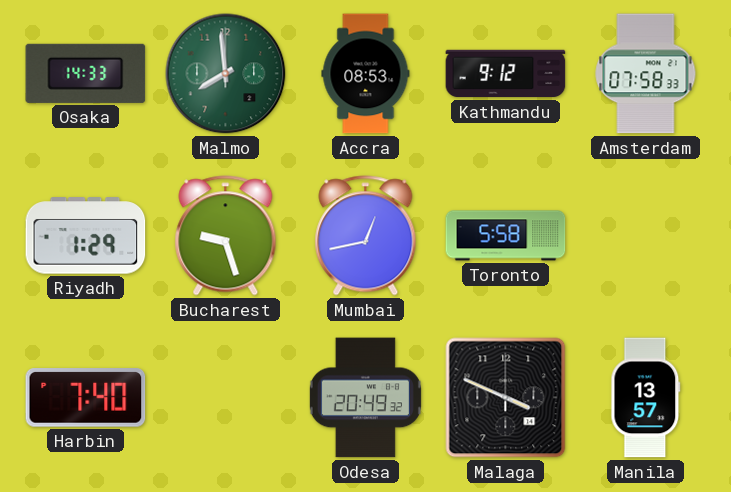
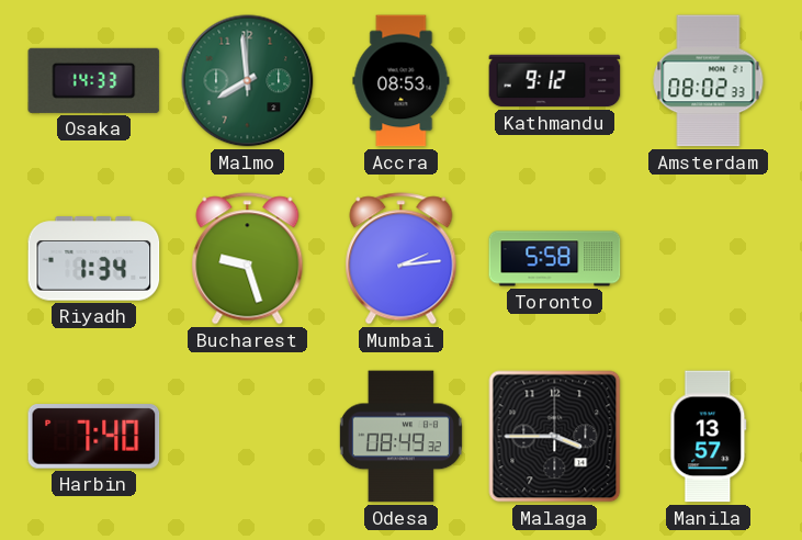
Amsterdam: 07:58 -> 08:02 (709, 81)
Riyadh: 1:29 -> 1:34 (94, 259)
Mumbai: 12:43 -> 2:14 (402, 259)
Odesa: 20:49 -> 08:49 (400, 437)
Malaga: 3:49 -> 3:45 (555, 437)
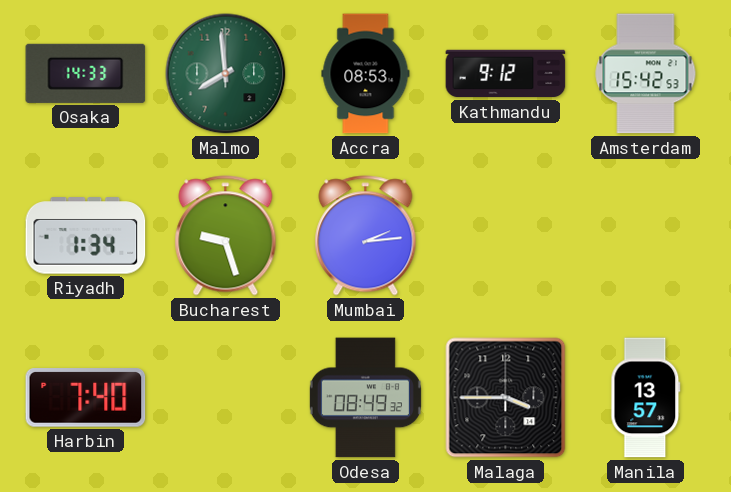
Amsterdam: 08:02 -> 15:42 (646, 74)
Toronto: 5:58 -> none (555, 259)
